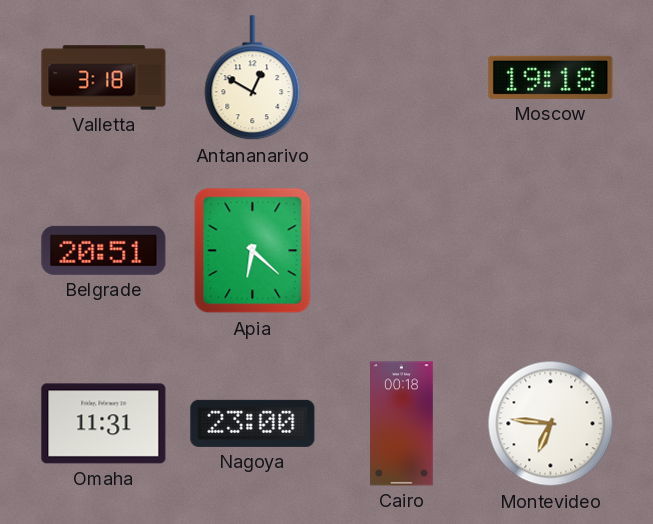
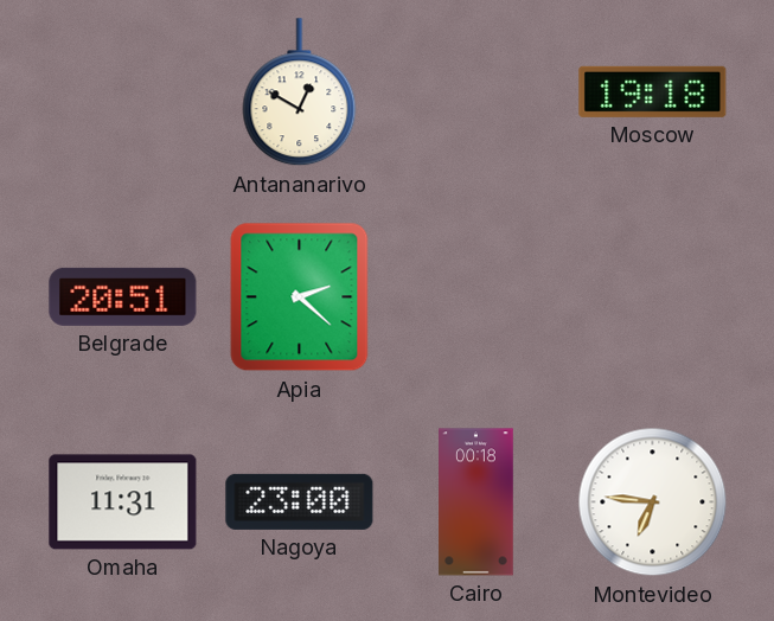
Valletta: 3:18 -> none (104, 78)
Apia: 6:22 -> 2:22 (300, 297)
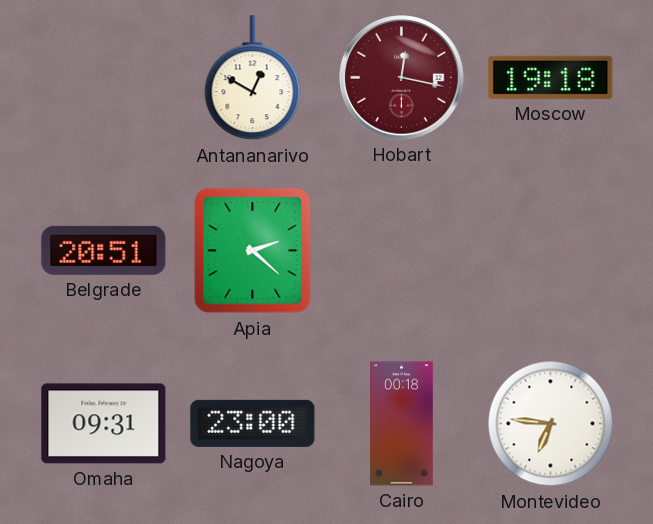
Hobart: none -> 12:17 (402, 78)
Omaha: 11:31 -> 09:31 (104, 424)
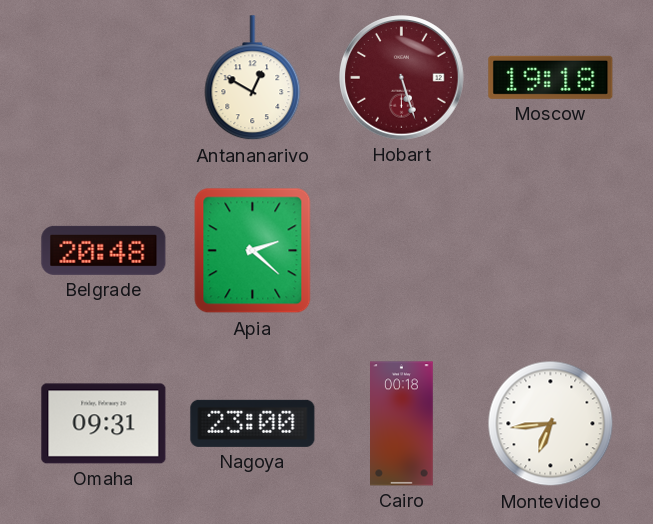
Hobart: 12:17 -> 5:27 (402, 78)
Belgrade: 20:51 -> 20:48 (104, 250)
Montevideo: 6:46 -> 6:44 (551, 424)
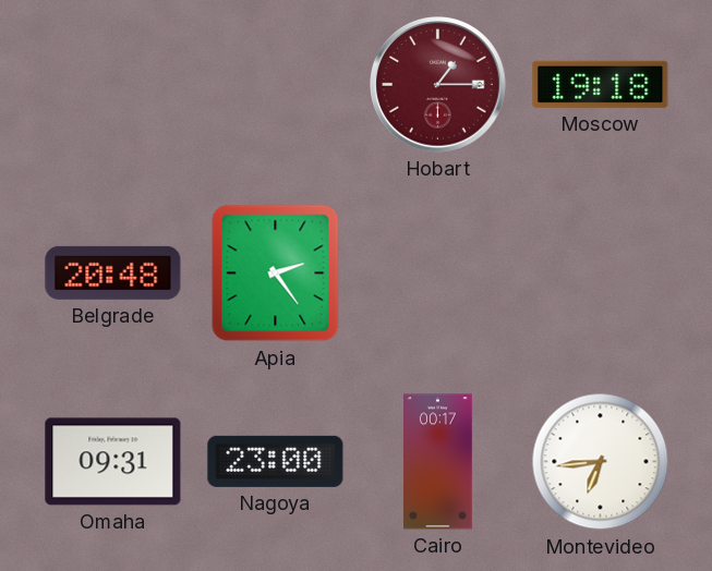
Antananarivo: 12:50 -> none (253, 78)
Hobart: 5:27 -> 1:15 (438, 85)
Apia: 2:22 -> 2:24 (276, 274)
Cairo: 00:18 -> 00:17 (438, 462)
